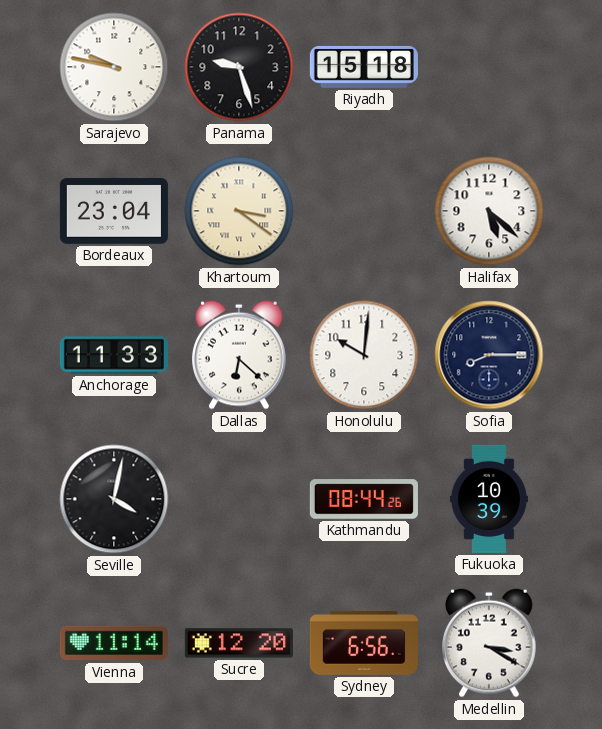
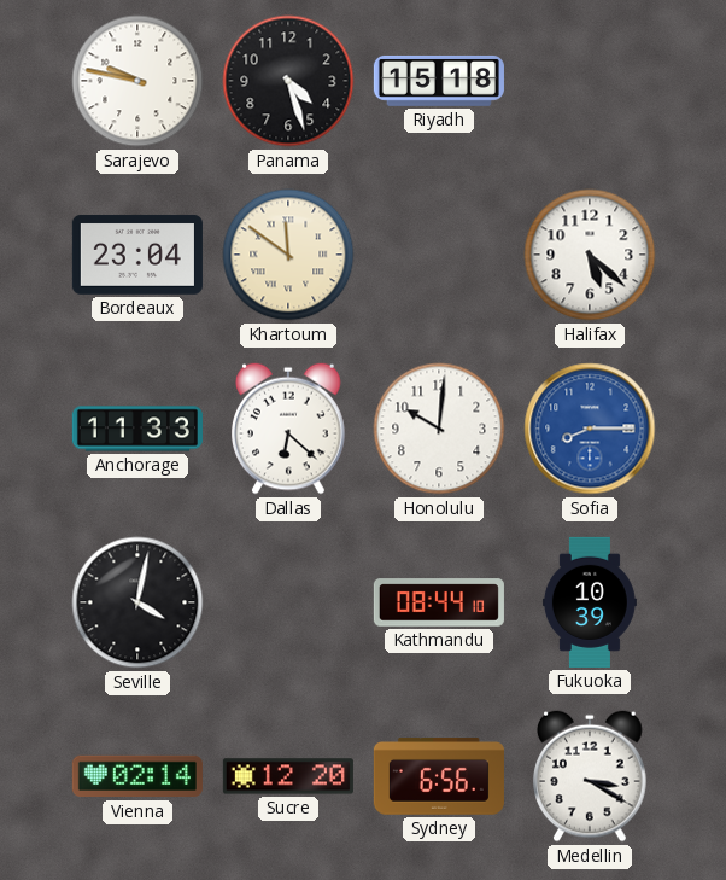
Panama: 9:27 -> 4:27 (288, 81)
Khartoum: 3:21 -> 11:51 (288, 255)
Sofia dial: navy -> blue (590, 429)
Kathmandu: 08:44:26 -> 08:44:10 (439, 602)
Vienna: 11:14 -> 02:14 (137, 776)
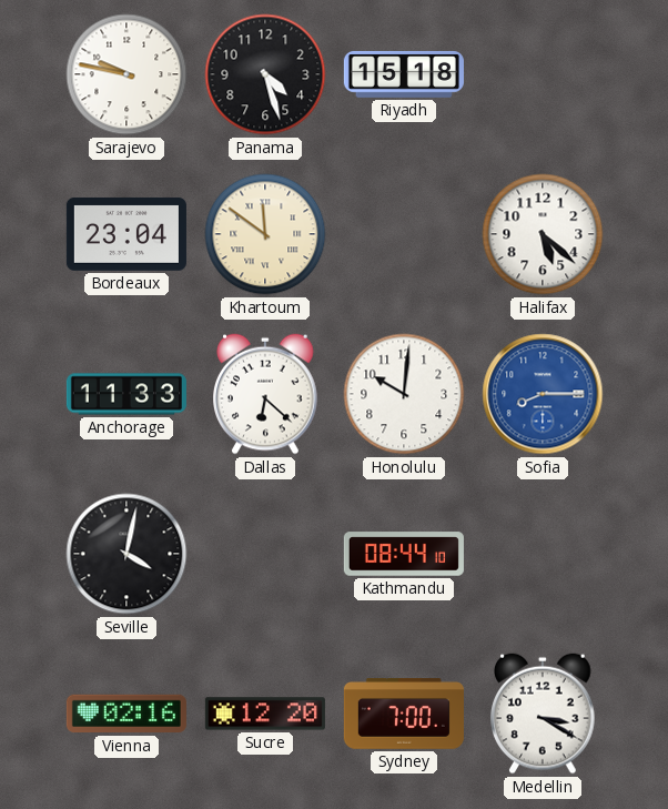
Fukuoka: 10:39 -> none (590, 602)
Vienna: 02:14 -> 02:16 (126, 714)
Sydney: 6:56 -> 7:00 (404, 715)
